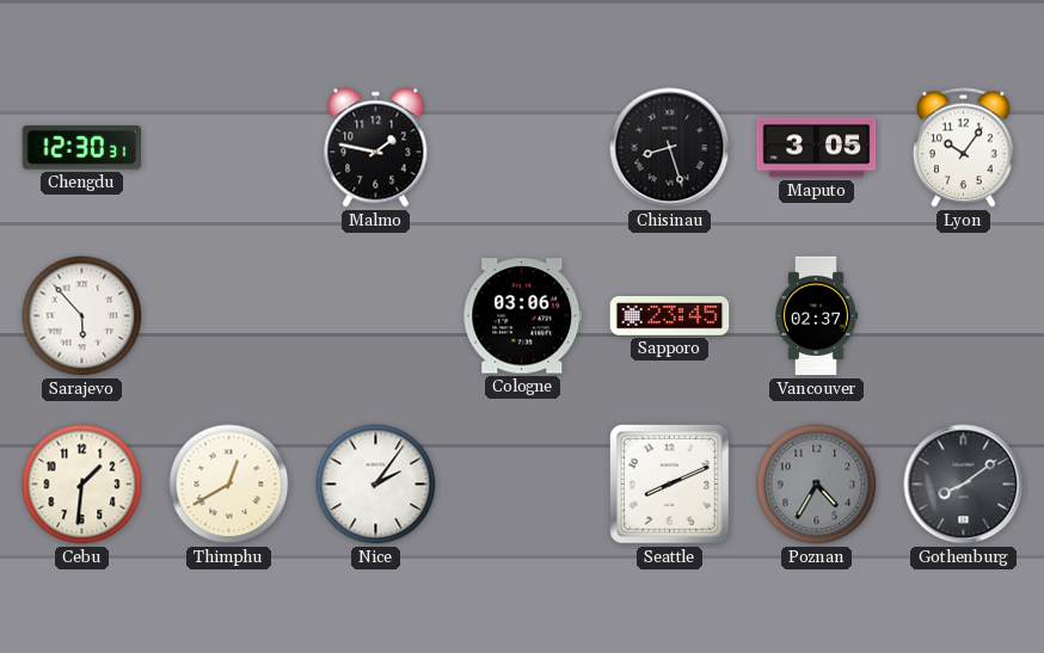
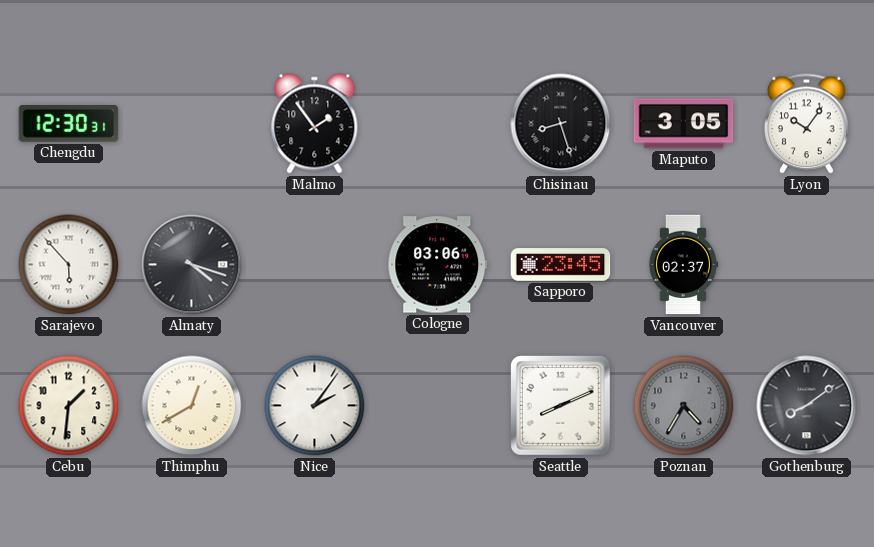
Malmo: 1:47 -> 1:54 (315, 124)
Almaty: none -> 4:18 (192, 265)
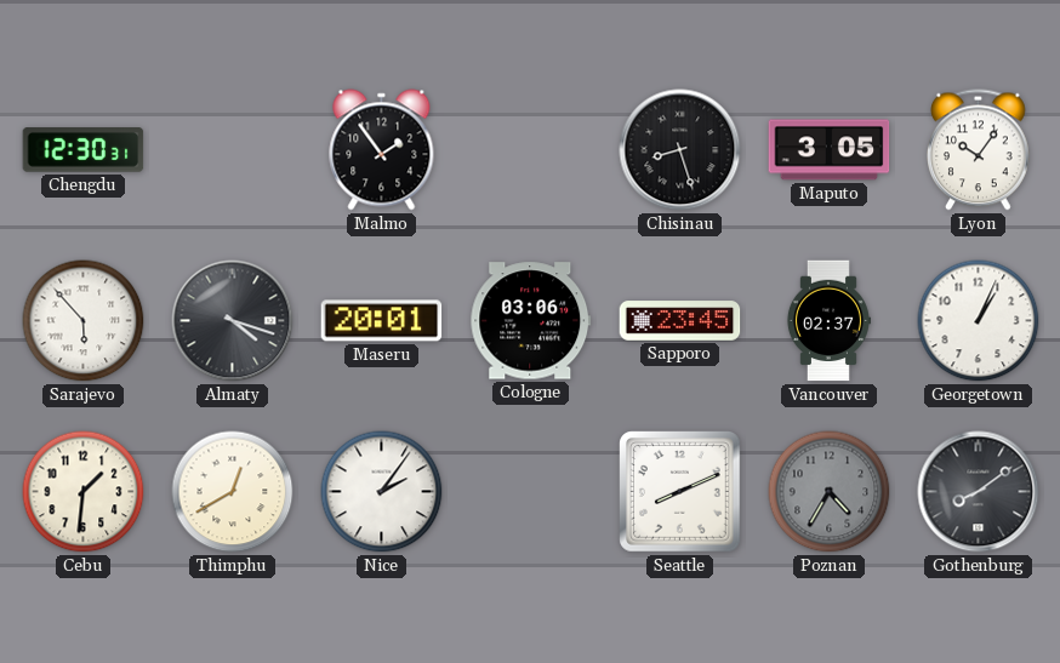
Maseru: none -> 20:01 (382, 321)
Georgetown: none -> 1:04 (979, 321)
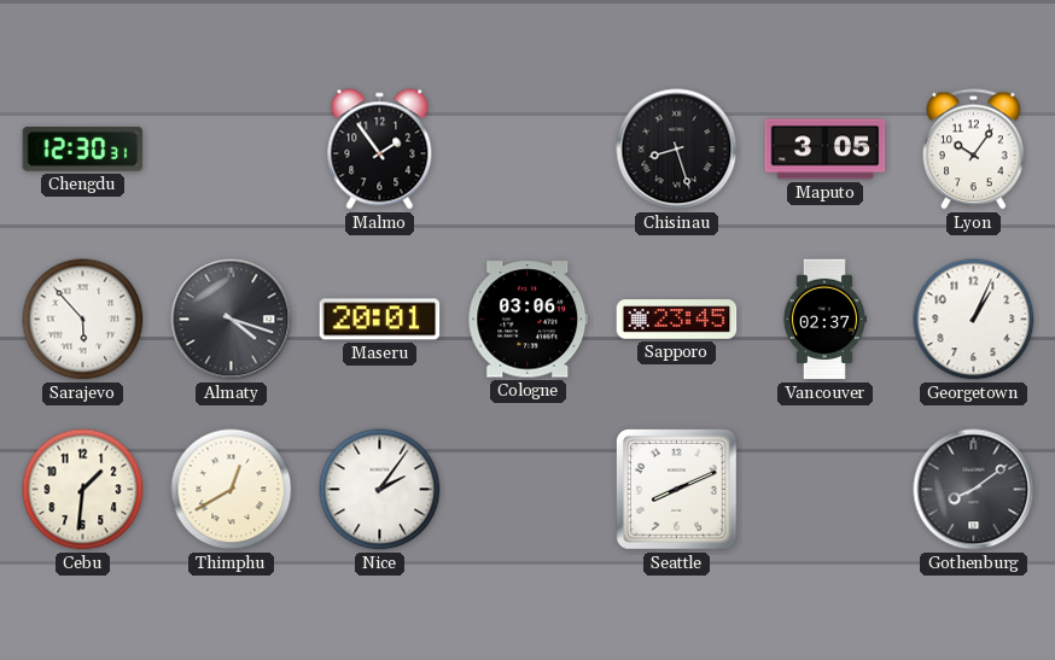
Poznan: 4:35 -> none (830, 492)
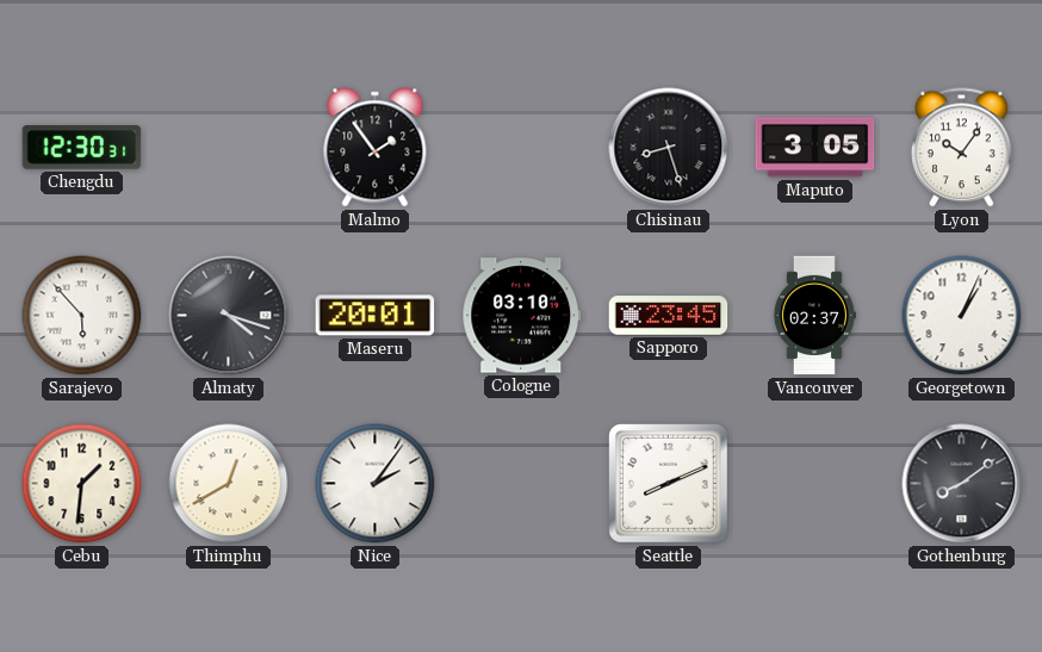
Cologne: 03:06 -> 03:10 (522, 316)
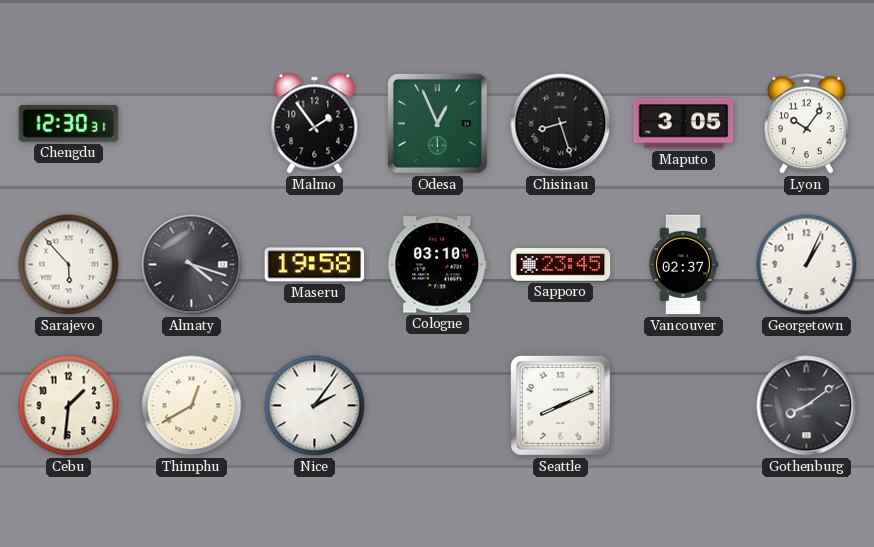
Odesa: none -> 12:56 (438, 124)
Maseru: 20:01 -> 19:58 (315, 265)
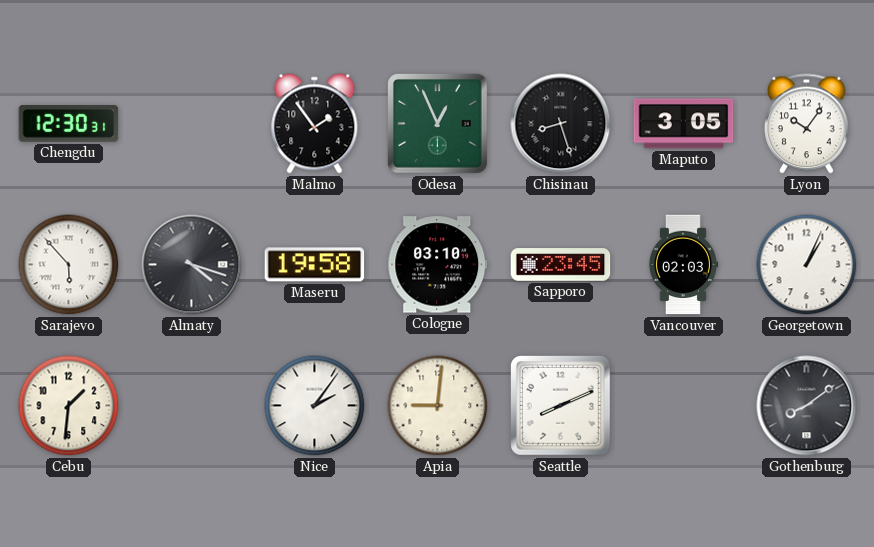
Vancouver: 02:37 -> 02:03 (683, 265)
Thimphu: 12:40 -> none (192, 406)
Apia: none -> 9:01 (438, 406)
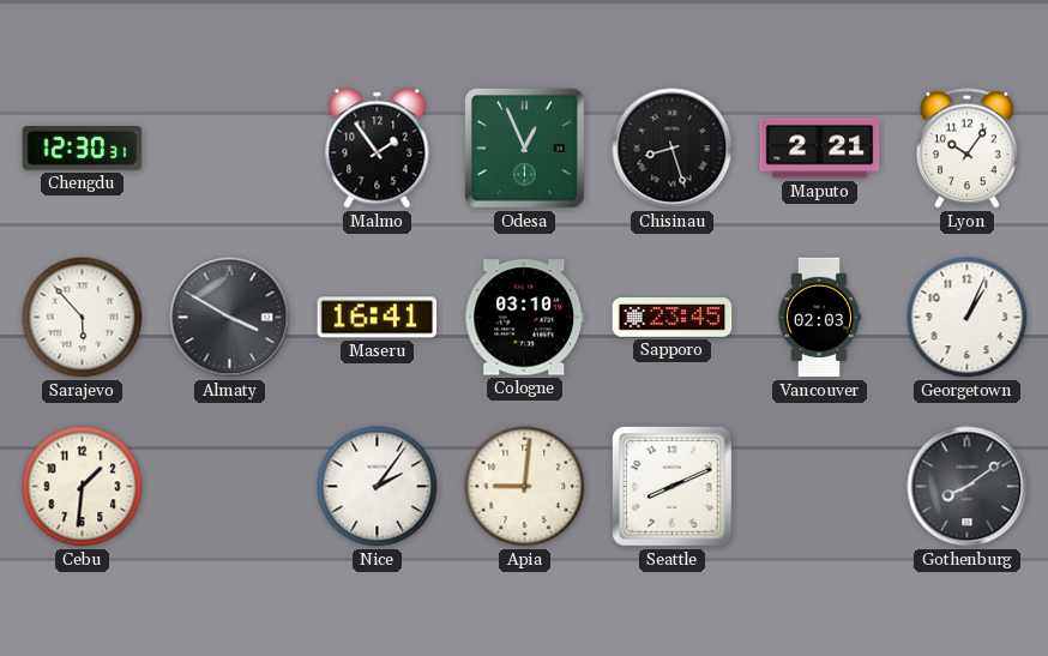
Maputo: 3:05 -> 2:21 (820, 149)
Almaty: 4:18 -> 3:50 (230, 318)
Maseru: 19:58 -> 16:41 (378, 318)
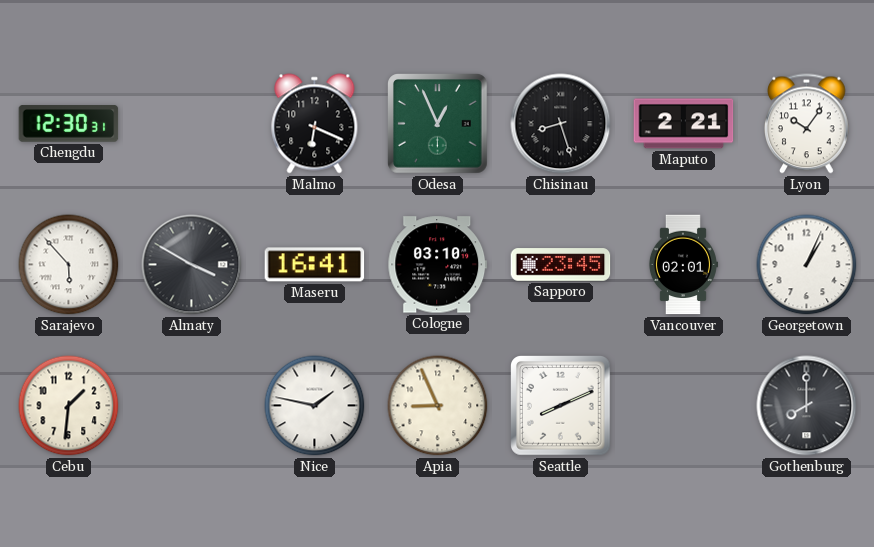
Malmo: 1:54 -> 6:19 (315, 124)
Vancouver: 02:03 -> 02:01 (683, 265)
Nice: 2:06 -> 1:47 (315, 406)
Apia: 9:01 -> 8:56 (438, 406)
Gothenburg: 8:09 -> 8:00 (807, 406)
